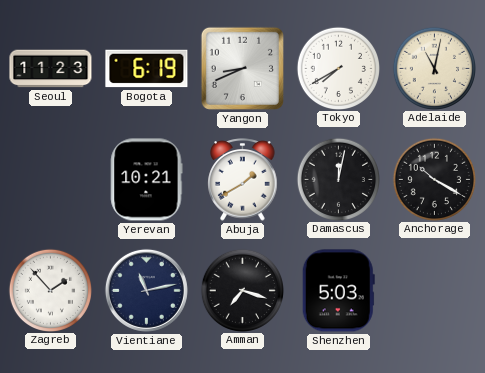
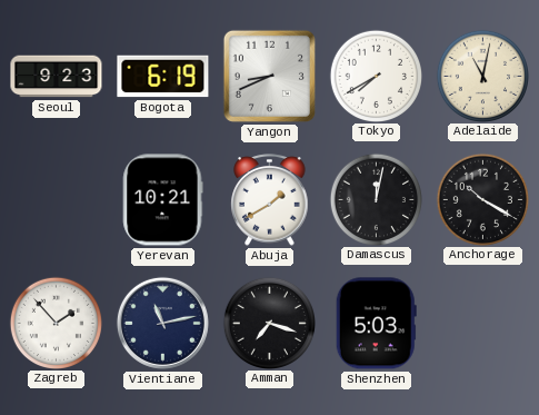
Seoul: 11:23 -> 9:23 (57, 77)
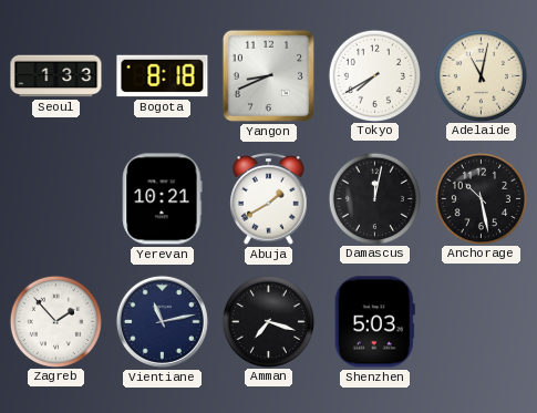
Seoul: 9:23 -> 1:33 (56, 76)
Bogota: 6:19 -> 8:18 (163, 76)
Anchorage: 10:20 -> 10:28 (481, 198)
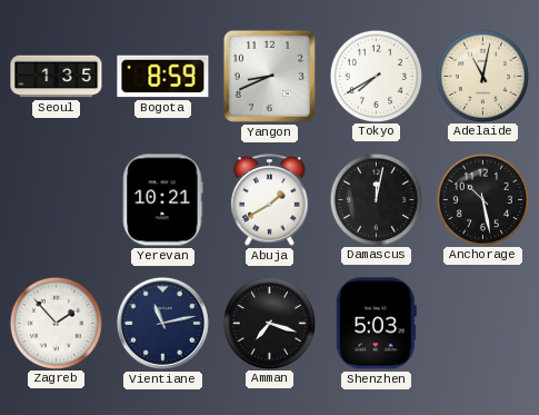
Seoul: 1:33 -> 1:35 (57, 77)
Bogota: 8:18 -> 8:59 (163, 77)
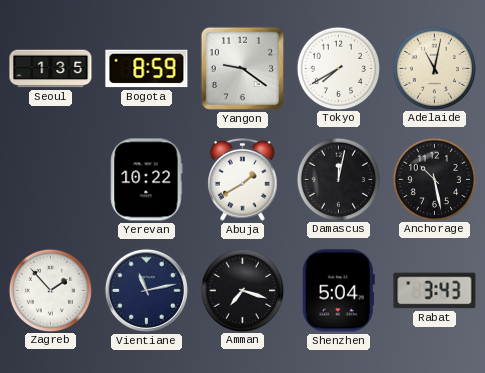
Yangon: 8:41 -> 9:21 (242, 68)
Yerevan: 10:21 -> 10:22 (147, 180)
Shenzhen: 5:03 -> 5:04 (338, 291)
Rabat: none -> 3:43 (435, 291)
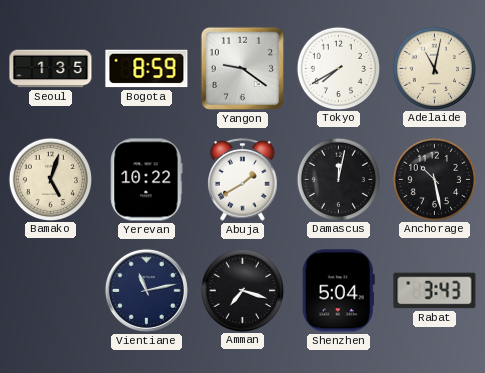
Bamako: none -> 5:03 (50, 179)
Zagreb: 1:53 -> none (50, 290)
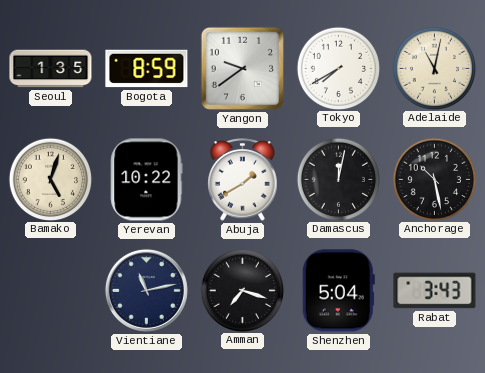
Yangon: 9:21 -> 9:39 (242, 68)
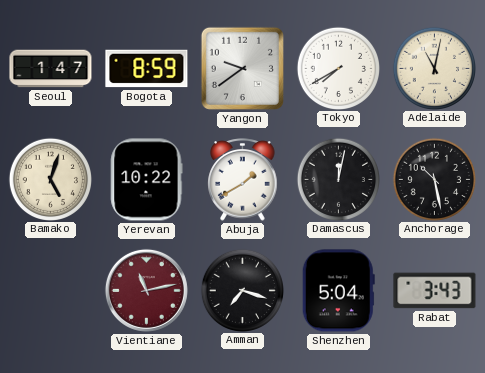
Seoul: 1:35 -> 1:47 (51, 69)
Vientiane dial: navy -> burgundy (146, 290)
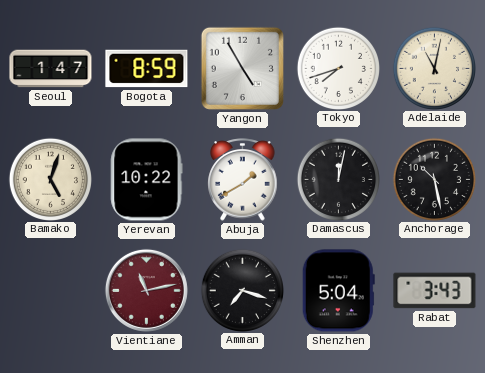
Yangon: 9:39 -> 4:55 (242, 68)
Tokyo: 7:40 -> 7:42 (338, 68)
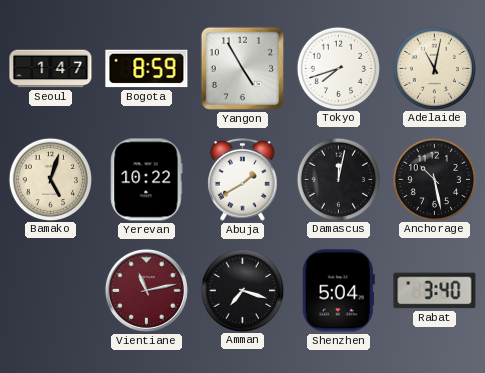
Rabat: 3:43 -> 3:40 (435, 291)
